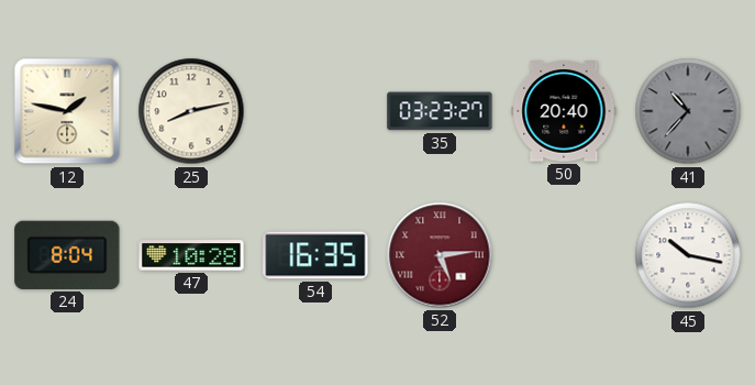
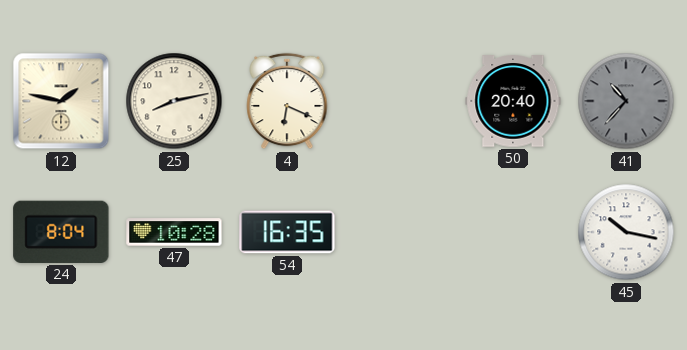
4: none -> 6:19 (287, 101)
35: 03:23 -> none (440, 111)
52: 5:14 -> none (440, 255)
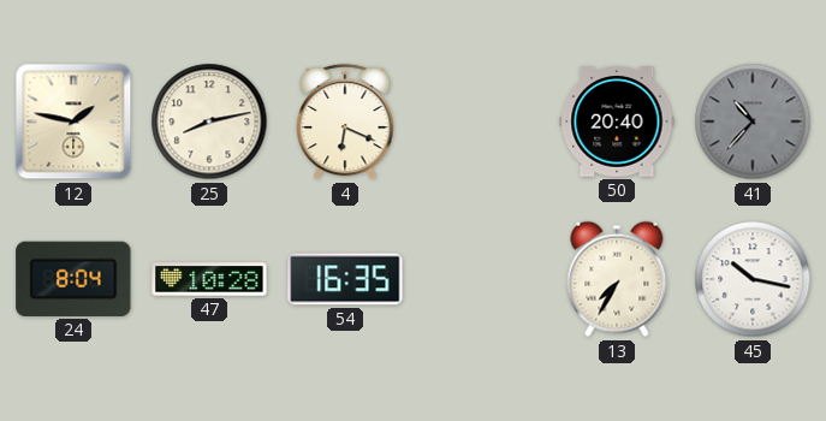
13: none -> 7:35 (617, 279)
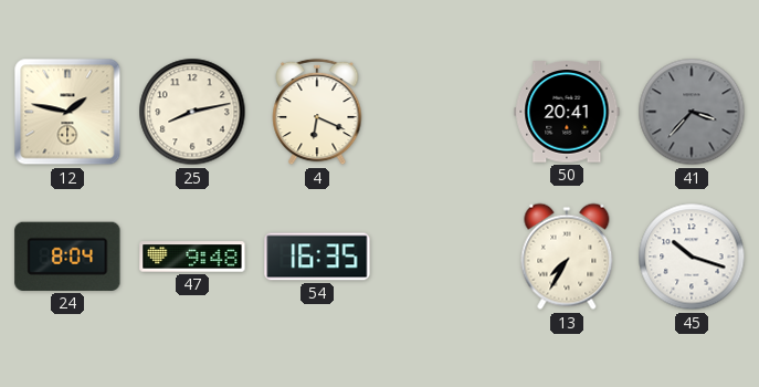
50: 20:40 -> 20:41 (567, 112)
41: 10:37 -> 3:37 (692, 112)
47: 10:28 -> 9:48 (192, 257)
45: 10:17 -> 10:18 (692, 257)
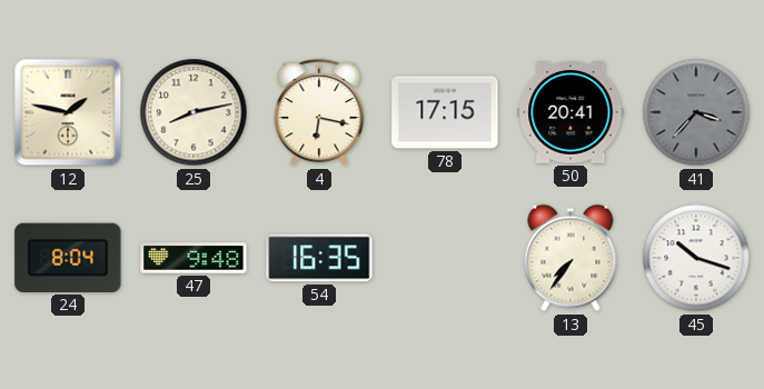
4: 6:19 -> 6:17 (319, 112)
78: none -> 17:15 (445, 112)
13: 7:35 -> 7:36 (570, 258)
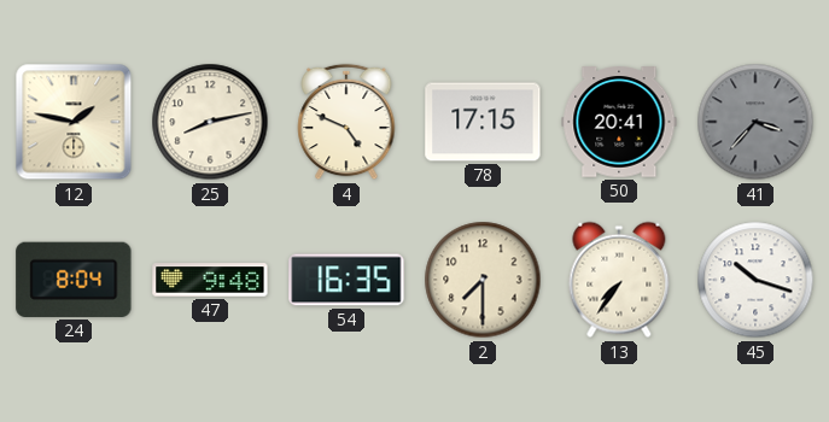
4: 6:17 -> 4:49 (346, 122)
2: none -> 7:30 (483, 280)
